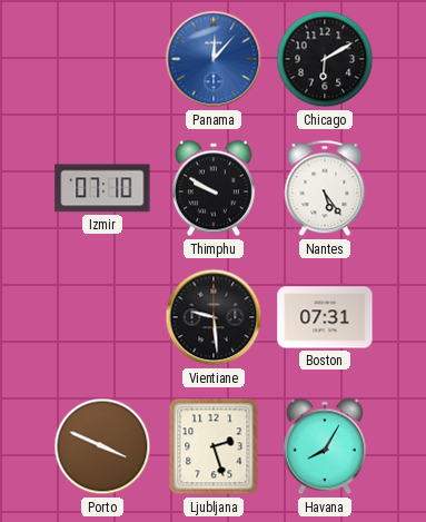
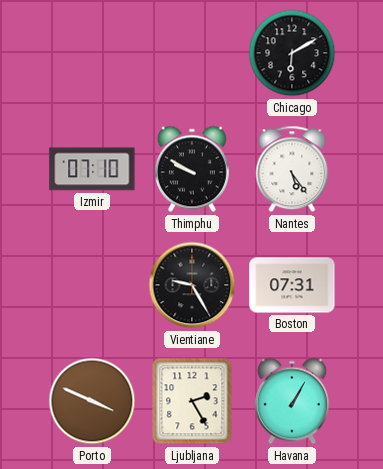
Panama: 12:07 -> none (214, 59)
Vientiane: 9:29 -> 9:25 (192, 285)
Ljubljana: 2:27 -> 2:25 (192, 401)
Havana: 8:05 -> 1:05 (292, 401)
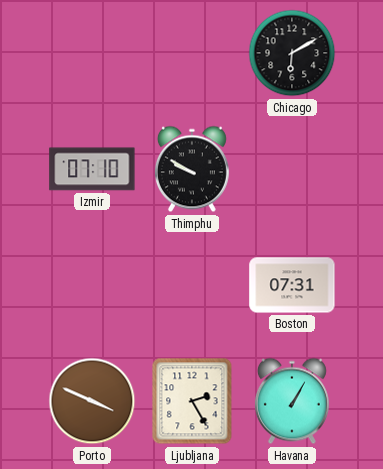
Nantes: 5:24 -> none (292, 169)
Vientiane: 9:25 -> none (192, 285)
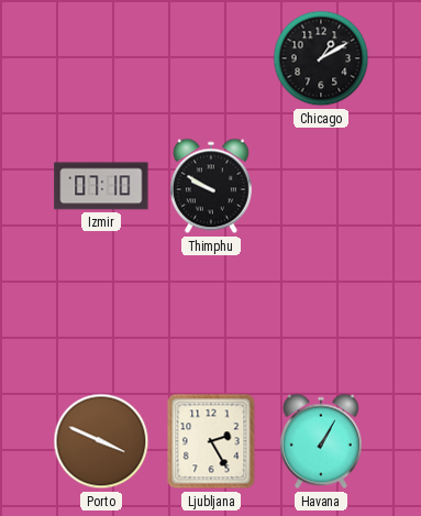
Chicago: 6:10 -> 1:10 (321, 58)
Boston: 07:31 -> none (292, 285)
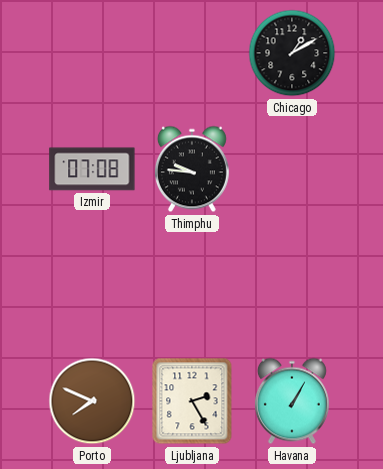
Izmir: 07:10 -> 07:08 (92, 169)
Thimphu: 9:50 -> 9:46 (192, 169)
Porto: 3:49 -> 7:49 (92, 401)
